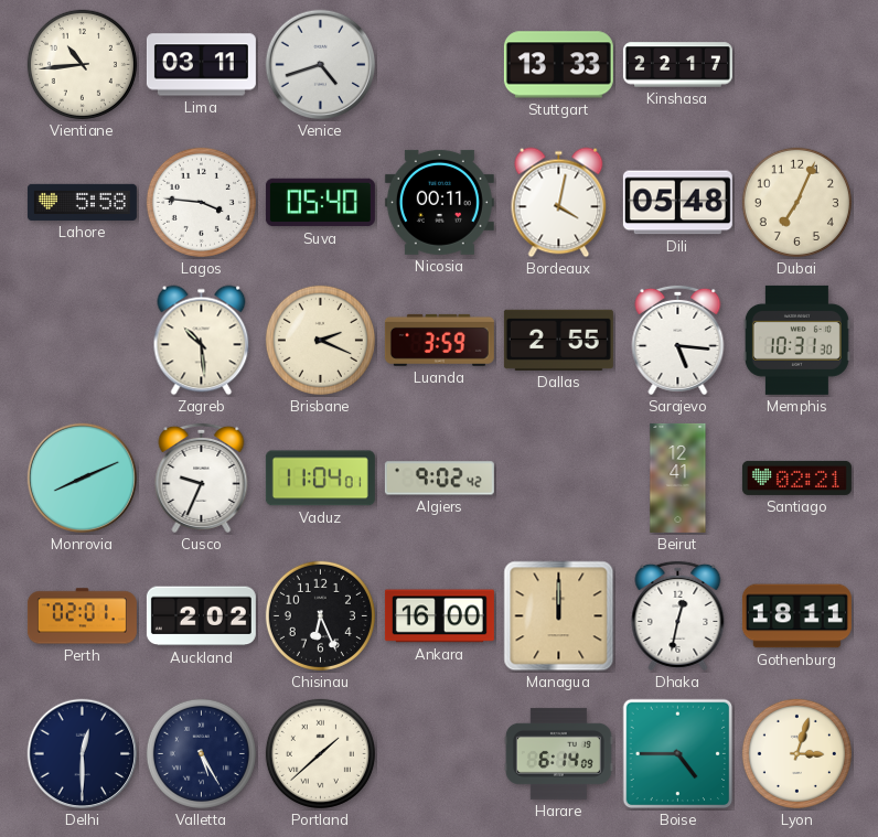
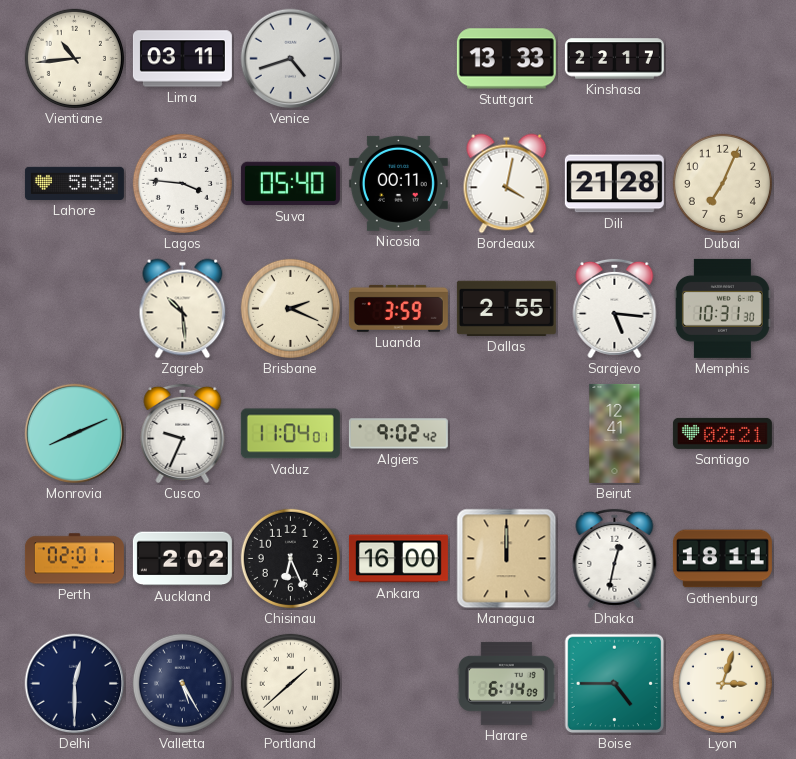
Dili: 05:48 -> 21:28 (614, 184)
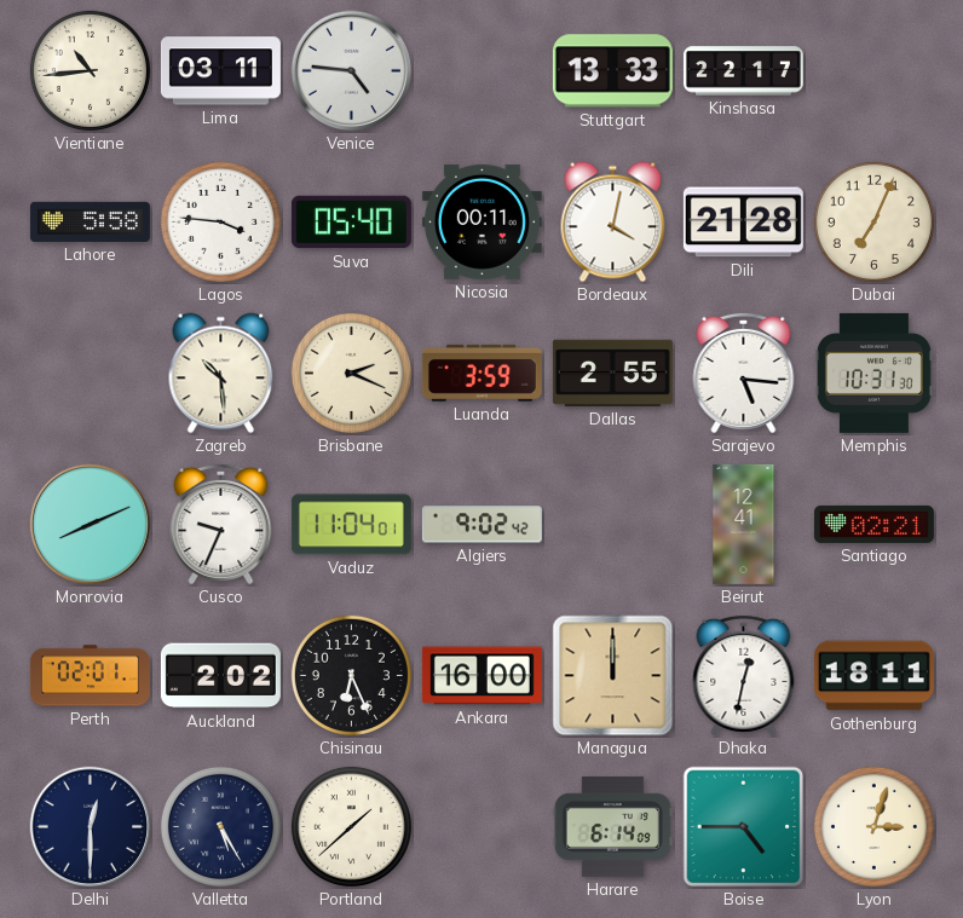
Venice: 4:42 -> 4:46 (352, 71)
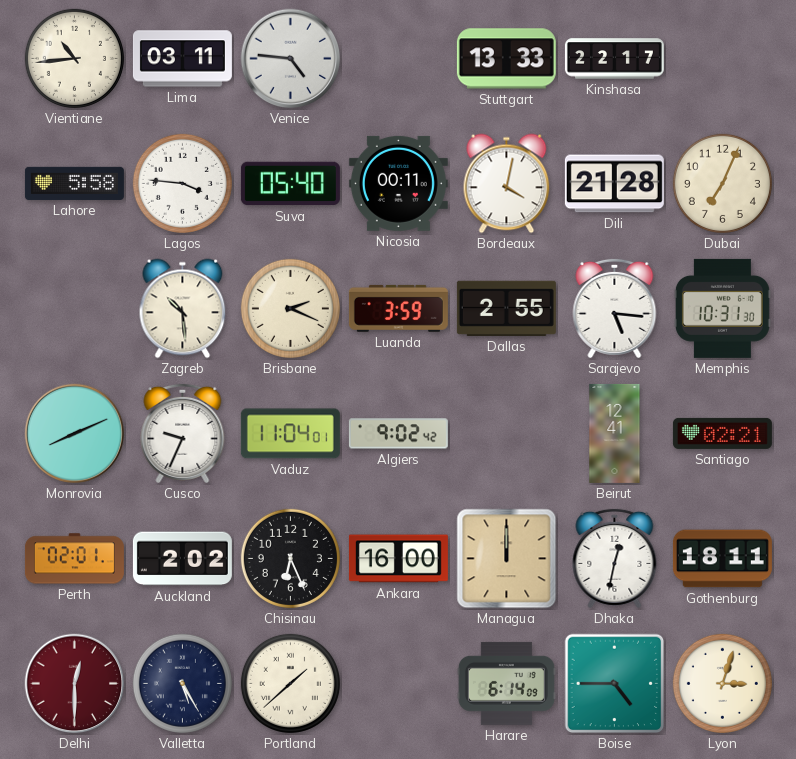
Delhi dial: navy -> burgundy (75, 684)
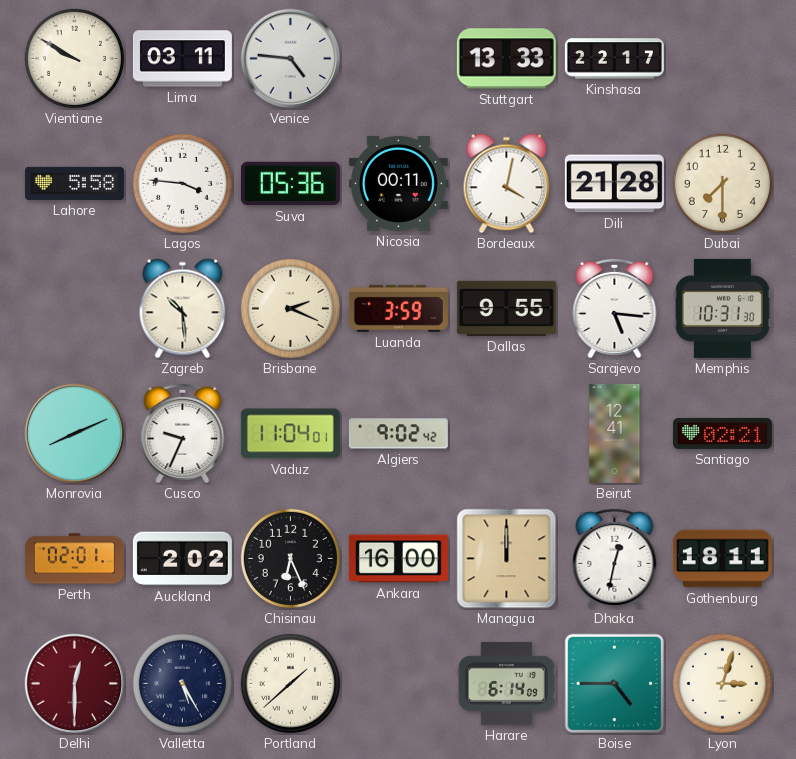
Vientiane: 10:44 -> 9:50 (74, 58)
Suva: 05:40 -> 05:36 (290, 184)
Dubai: 7:04 -> 7:30 (722, 183)
Dallas: 2:55 -> 9:55 (506, 308)
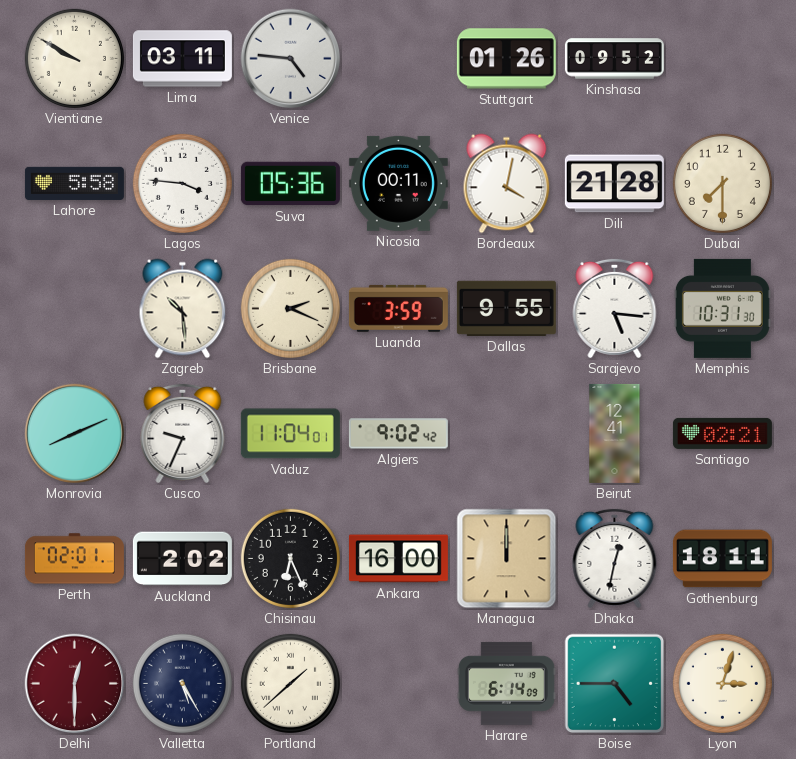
Stuttgart: 13:33 -> 01:26 (506, 59)
Kinshasa: 22:17 -> 09:52 (614, 59)
